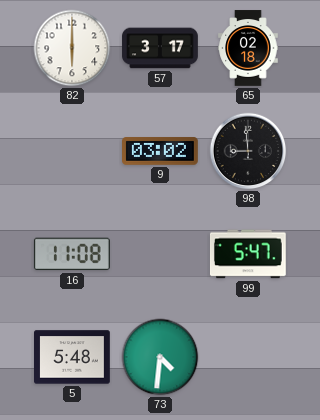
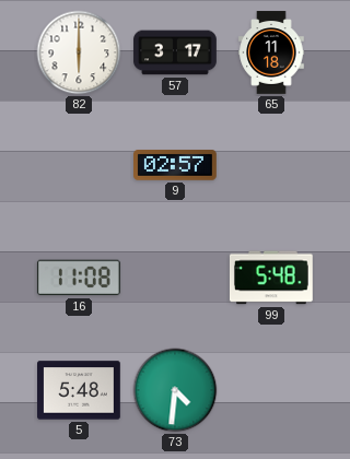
65: 02:18 -> 11:18 (271, 52)
9: 03:02 -> 02:57 (176, 165)
98: 8:59 -> none (248, 151)
99: 5:47 -> 5:48 (271, 278)
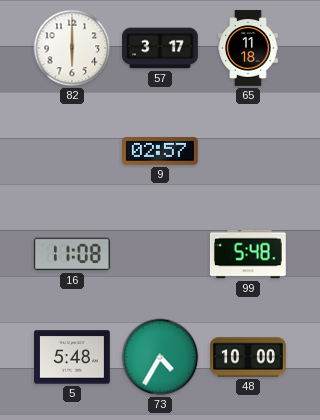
73: 4:31 -> 4:35 (160, 357)
48: none -> 10:00 (249, 357)
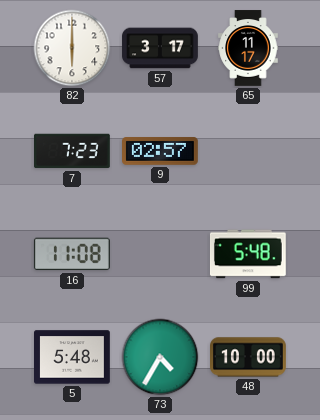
65: 11:18 -> 11:17 (248, 48)
7: none -> 7:23 (73, 151)
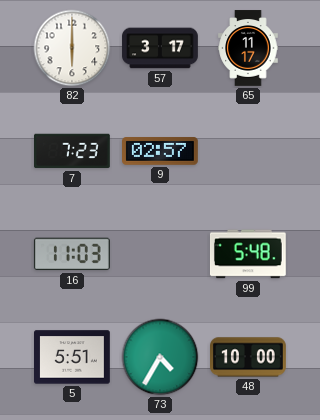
16: 11:08 -> 11:03 (72, 254)
5: 5:48 -> 5:51 (73, 357)
